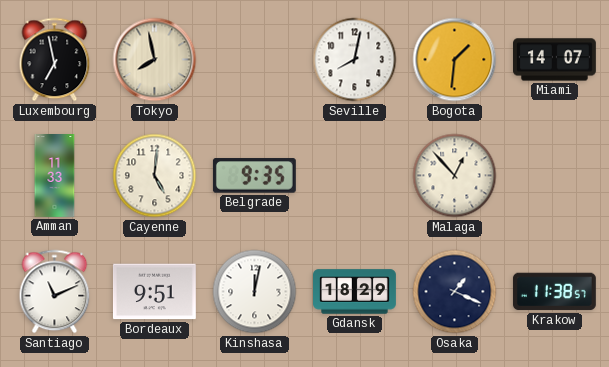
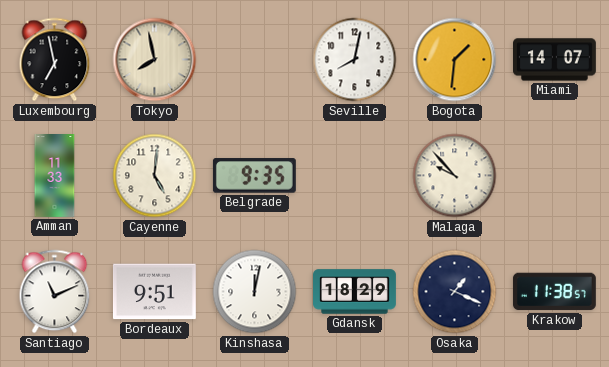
Malaga: 12:53 -> 9:53 (455, 176)
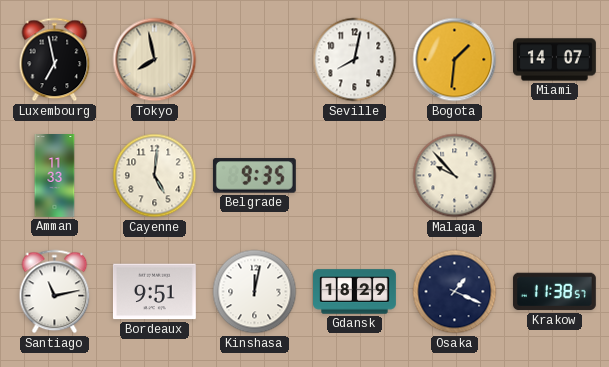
Santiago: 11:11 -> 11:13 (55, 292)
